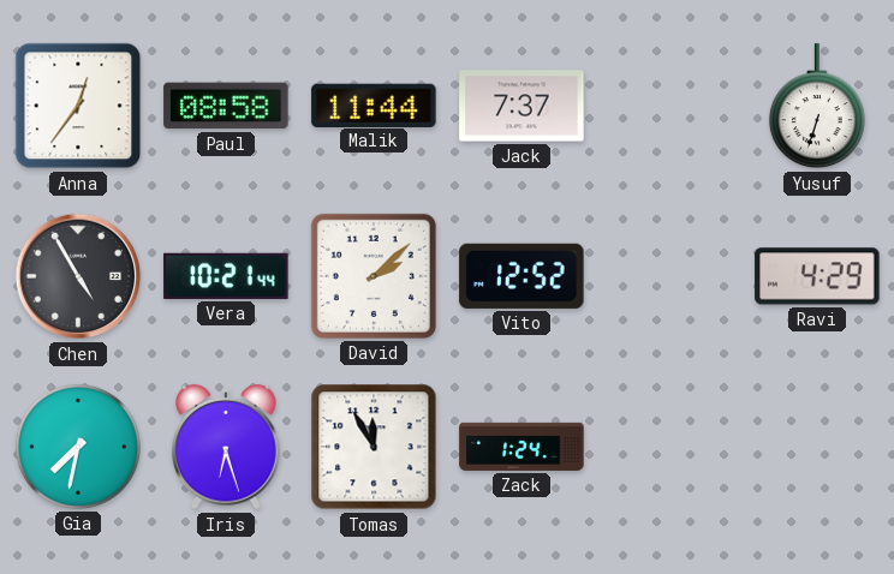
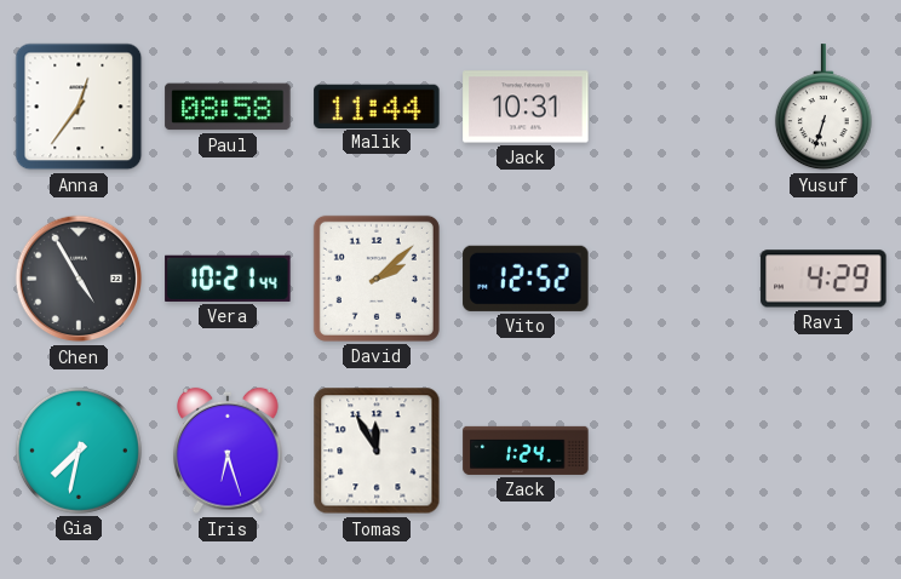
Jack: 7:37 -> 10:31 (526, 107)
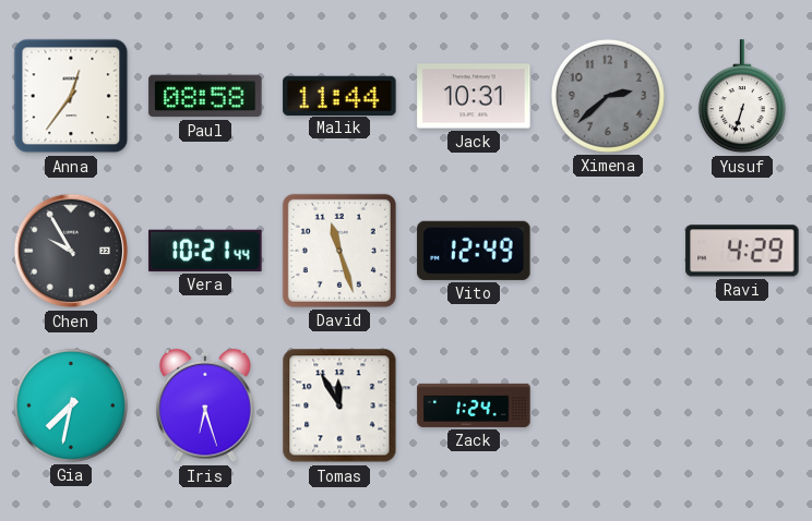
Ximena: none -> 2:38 (608, 96)
Chen: 4:55 -> 9:55 (71, 251)
David: 2:08 -> 11:27 (339, 251)
Vito: 12:52 -> 12:49 (474, 251)
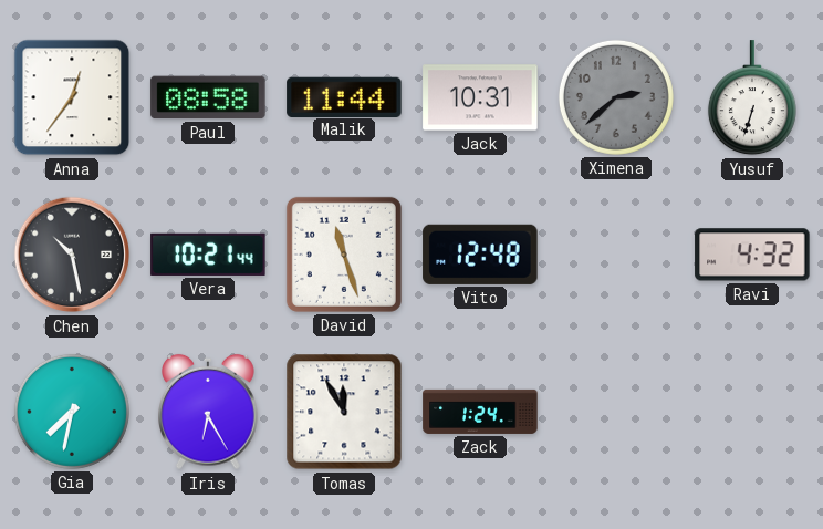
Chen: 9:55 -> 10:28 (72, 255)
Vito: 12:49 -> 12:48 (480, 255)
Ravi: 4:29 -> 4:32 (752, 255)
Iris: 6:27 -> 6:25 (209, 412)
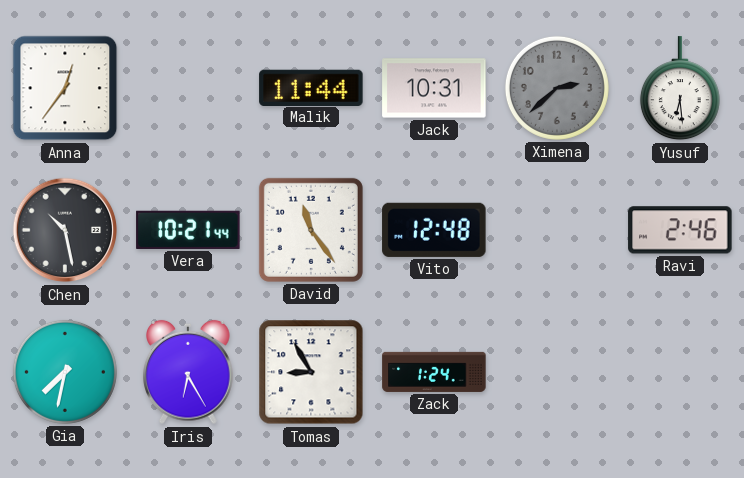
Paul: 08:58 -> none (208, 97)
Yusuf: 6:33 -> 6:29 (680, 89)
David: 11:27 -> 11:24 (311, 230)
Ravi: 4:32 -> 2:46 (680, 230)
Tomas: 11:55 -> 8:55 (311, 372)
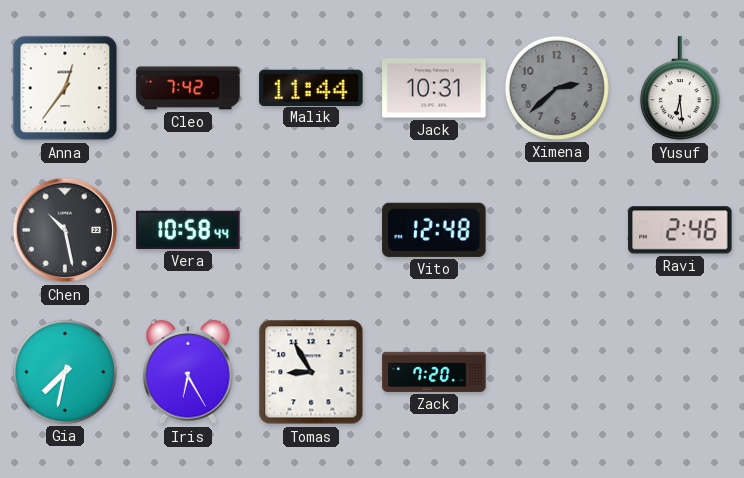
Cleo: none -> 7:42 (188, 88)
Vera: 10:21 -> 10:58 (188, 230)
David: 11:24 -> none (311, 230)
Zack: 1:24 -> 7:20 (434, 372)
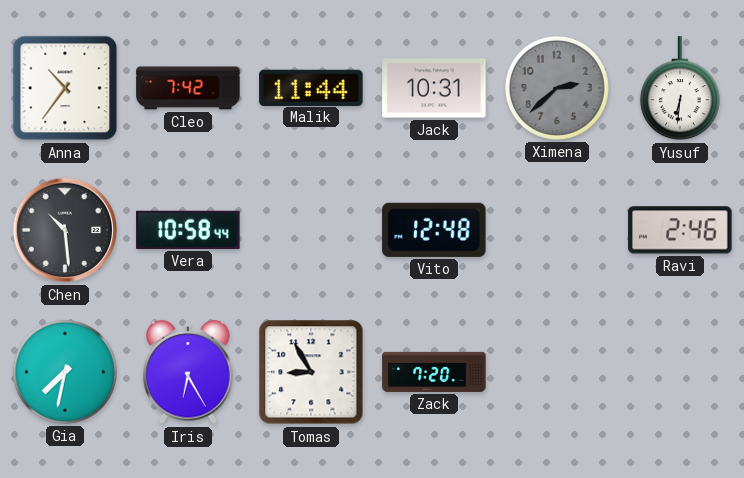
Anna: 12:36 -> 10:36 (65, 88)
Yusuf: 6:29 -> 6:31 (680, 89)
Chen: 10:28 -> 10:29 (65, 230)
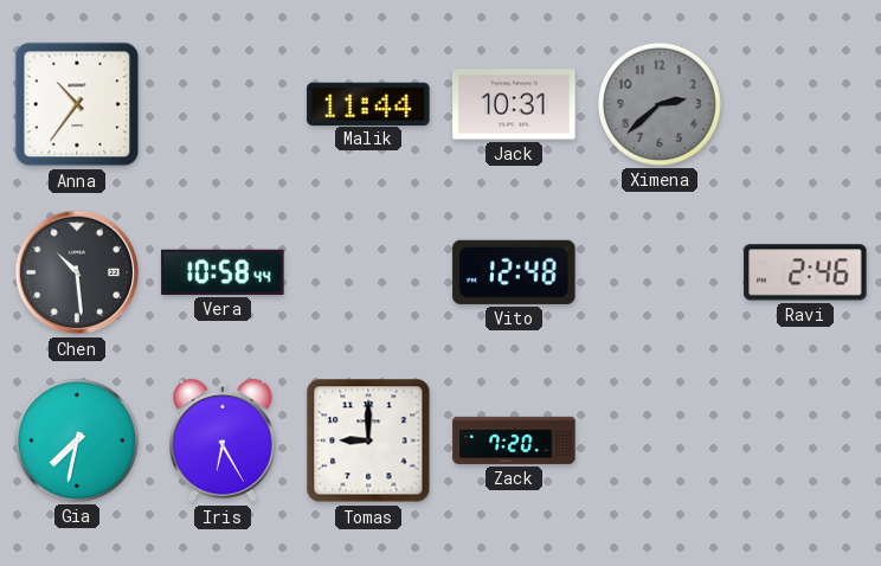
Cleo: 7:42 -> none (188, 88)
Yusuf: 6:31 -> none (680, 89)
Tomas: 8:55 -> 9:00 (368, 440)
